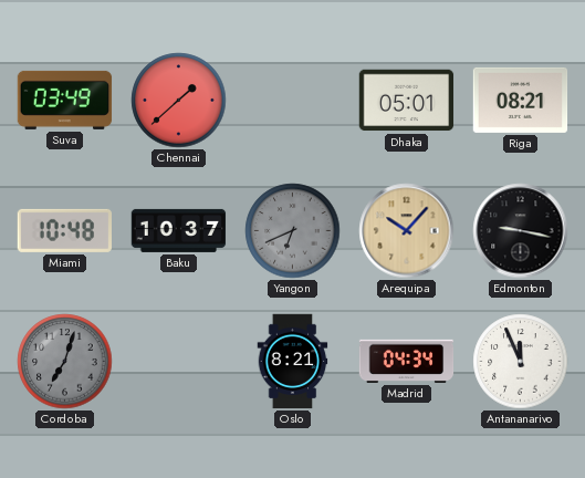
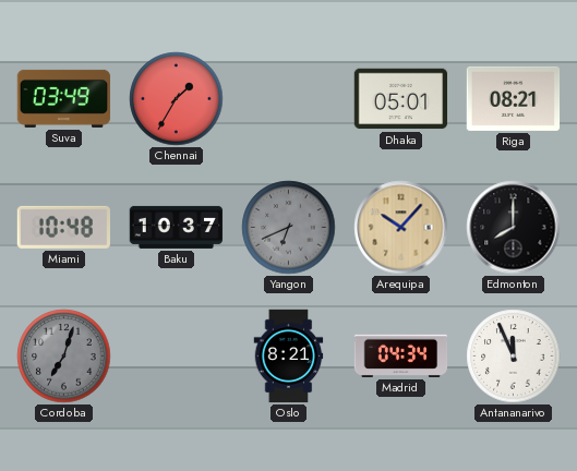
Chennai: 1:38 -> 1:35 (177, 99)
Edmonton: 9:17 -> 8:00 (514, 228)
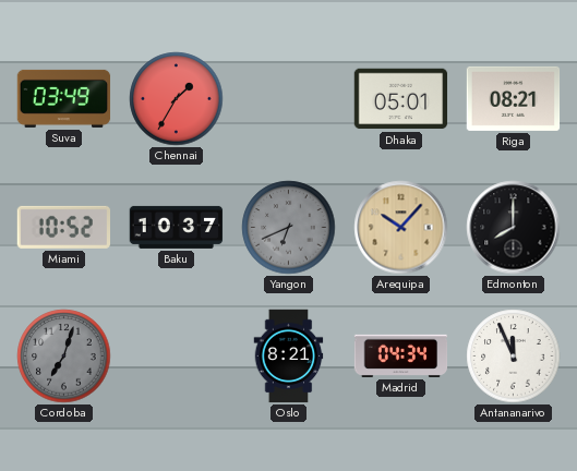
Miami: 10:48 -> 10:52 (63, 227)
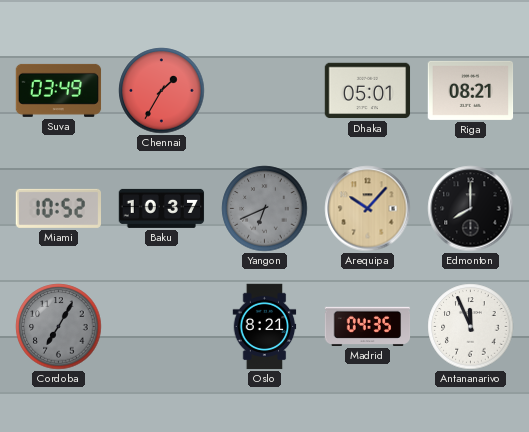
Cordoba: 7:03 -> 7:05 (59, 327)
Madrid: 04:34 -> 04:35 (368, 326)
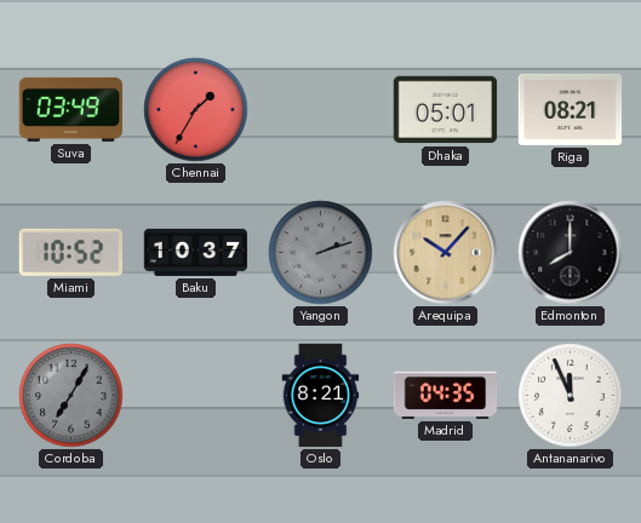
Yangon: 6:41 -> 2:12 (321, 253)
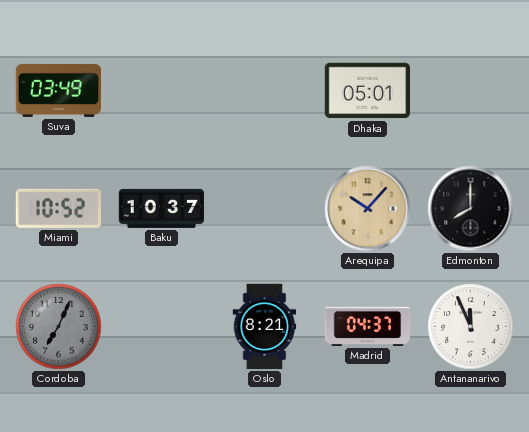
Chennai: 1:35 -> none (196, 110)
Riga: 08:21 -> none (571, 109)
Yangon: 2:12 -> none (321, 253)
Cordoba: 7:05 -> 7:04 (59, 327)
Madrid: 04:35 -> 04:37 (368, 326)
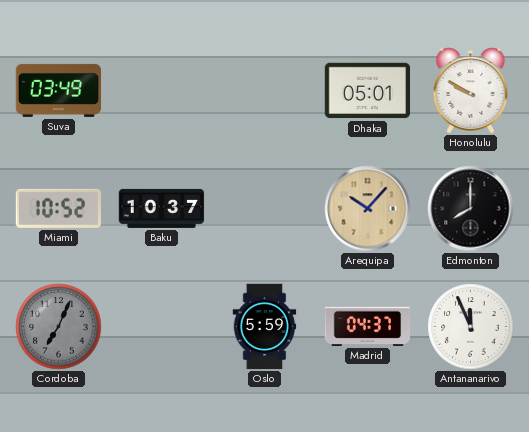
Honolulu: none -> 9:50 (471, 91)
Oslo: 8:21 -> 5:59 (265, 327)
